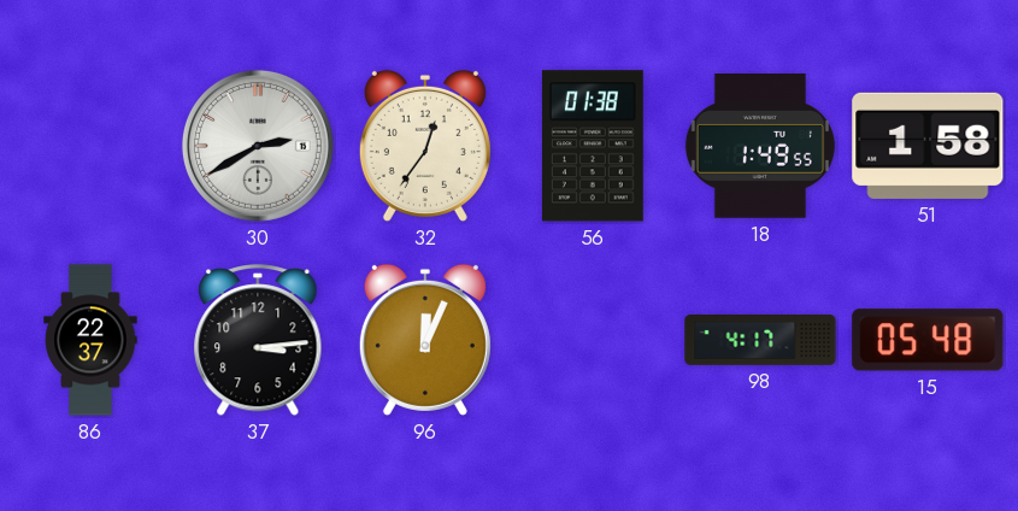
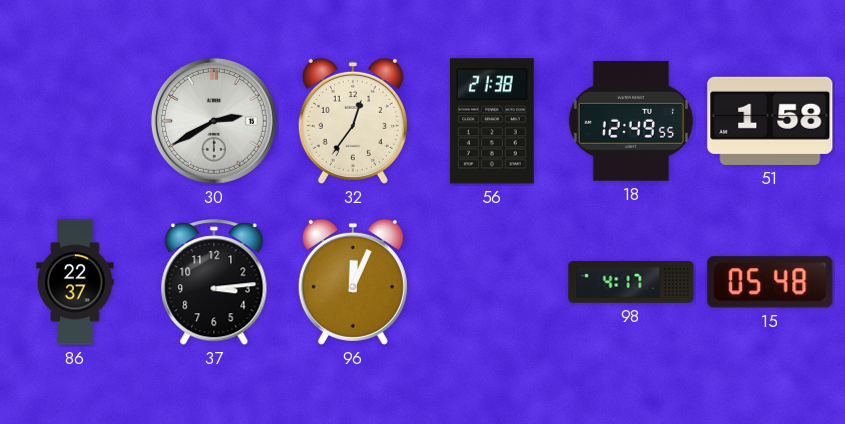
56: 01:38 -> 21:38 (492, 121)
18: 1:49 -> 12:49 (631, 122)
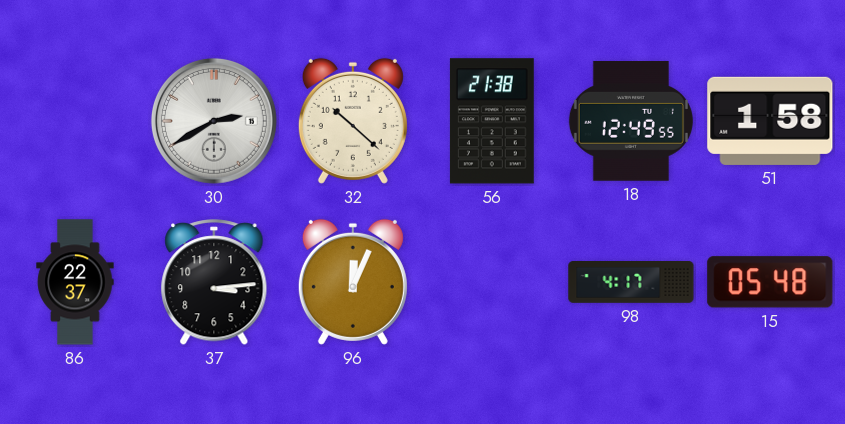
32: 12:36 -> 10:22 (353, 121)
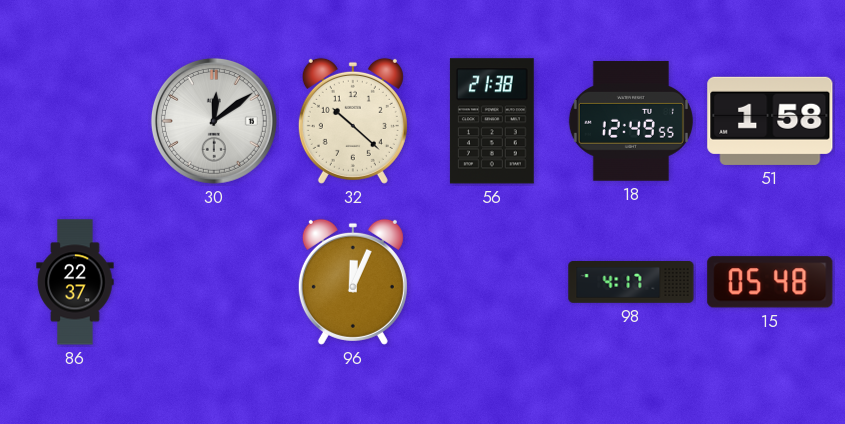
30: 2:40 -> 12:09 (214, 121)
37: 3:14 -> none (214, 283)
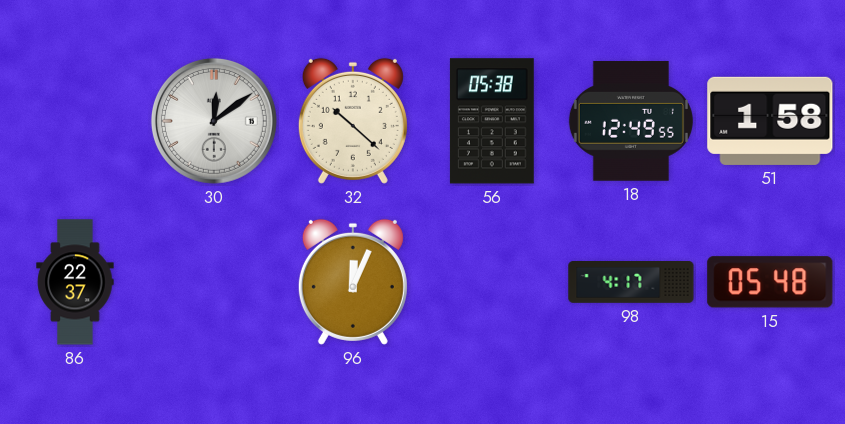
56: 21:38 -> 05:38 (492, 121)
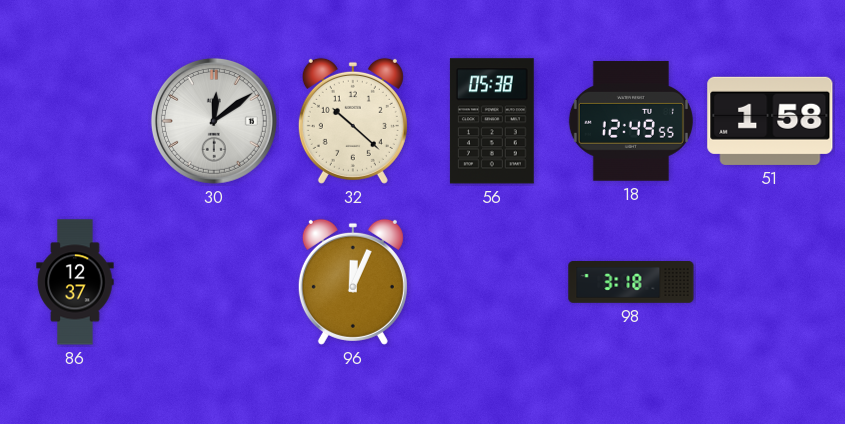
86: 22:37 -> 12:37 (75, 282)
98: 4:17 -> 3:18 (631, 283)
15: 05:48 -> none (770, 282)
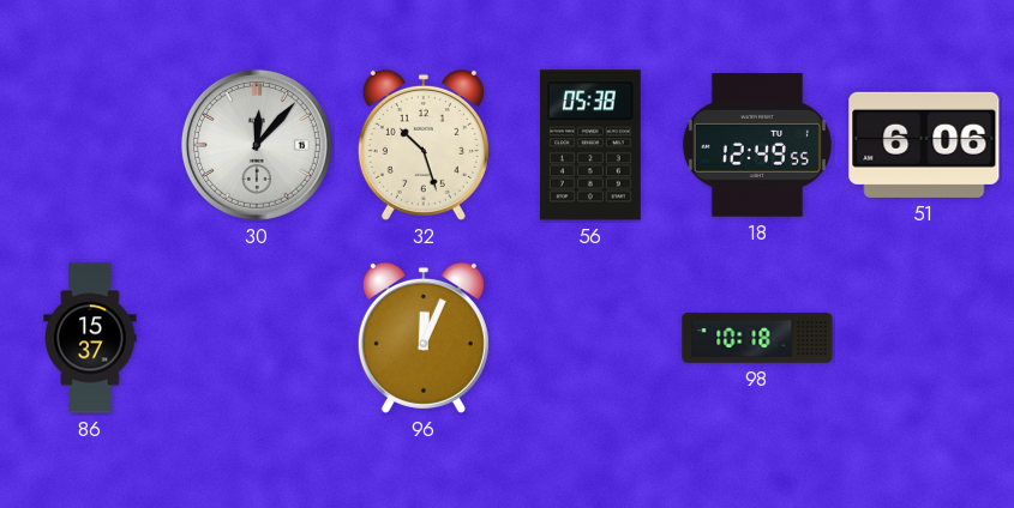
30: 12:09 -> 12:07 (257, 145)
32: 10:22 -> 10:27 (424, 145)
51: 1:58 -> 6:06 (924, 145)
86: 12:37 -> 15:37 (90, 338)
98: 3:18 -> 10:18 (757, 339)
